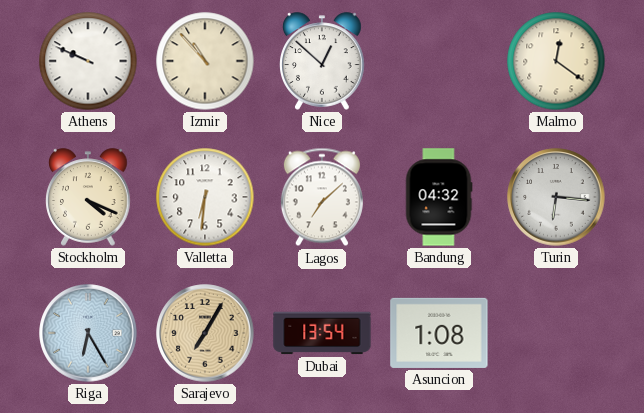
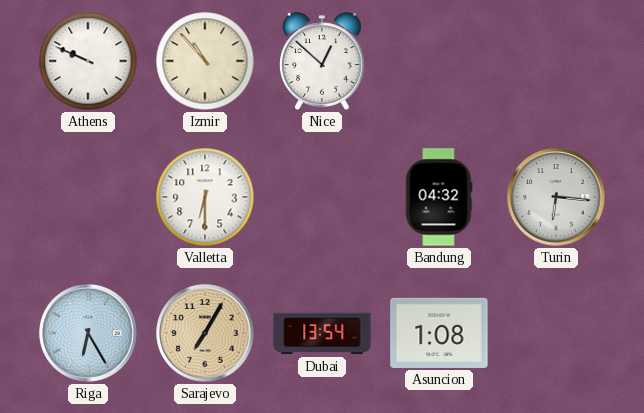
Malmo: 12:21 -> none (556, 61)
Stockholm: 4:19 -> none (88, 197)
Valletta: 6:31 -> 6:30 (205, 197)
Lagos: 7:08 -> none (322, 197)
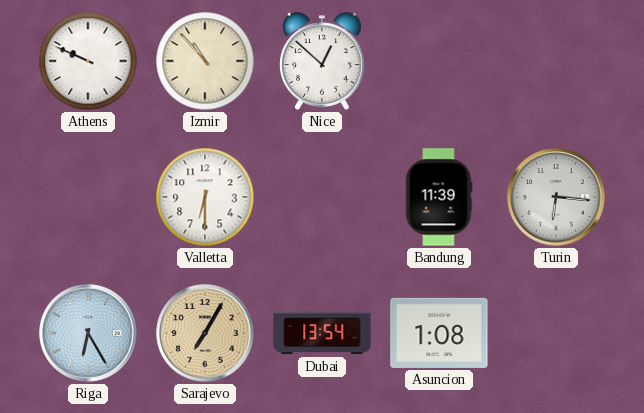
Bandung: 04:32 -> 11:39 (439, 197)
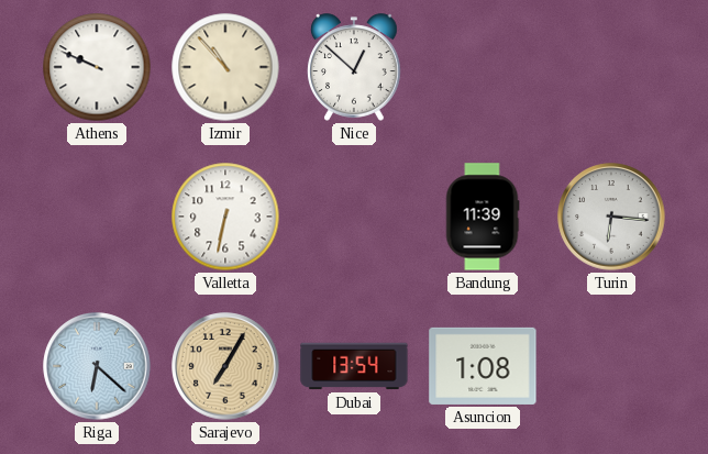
Valletta: 6:30 -> 6:32 (225, 217)
Riga: 6:25 -> 6:22 (97, 366)
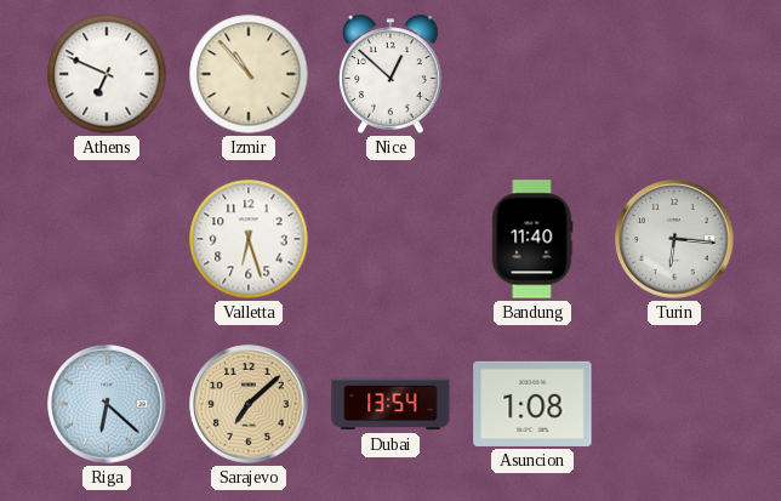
Athens: 9:49 -> 6:49 (107, 74)
Valletta: 6:32 -> 6:27 (249, 239)
Bandung: 11:39 -> 11:40 (532, 239)
Sarajevo: 7:05 -> 7:08 (249, 404)
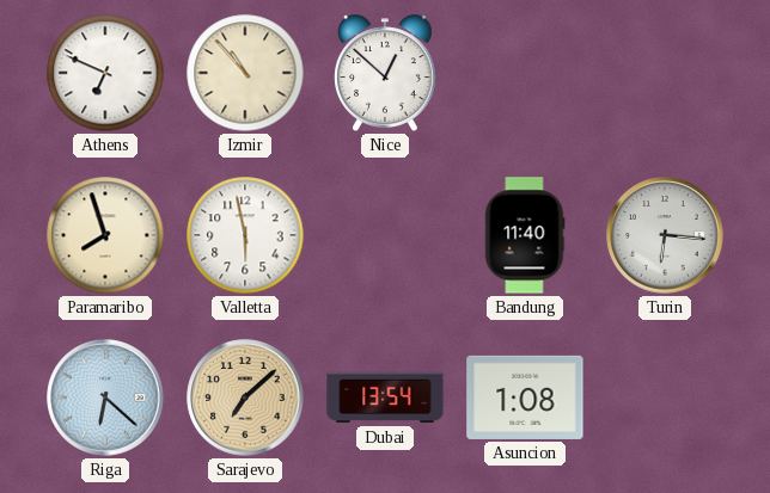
Paramaribo: none -> 7:57 (105, 235)
Valletta: 6:27 -> 5:58 (245, 235)
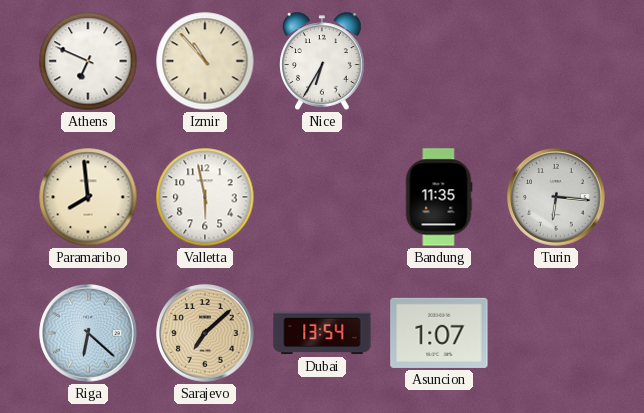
Nice: 12:52 -> 6:35 (322, 61)
Paramaribo: 7:57 -> 7:59 (88, 197)
Bandung: 11:40 -> 11:35 (439, 197)
Asuncion: 1:08 -> 1:07 (439, 333)
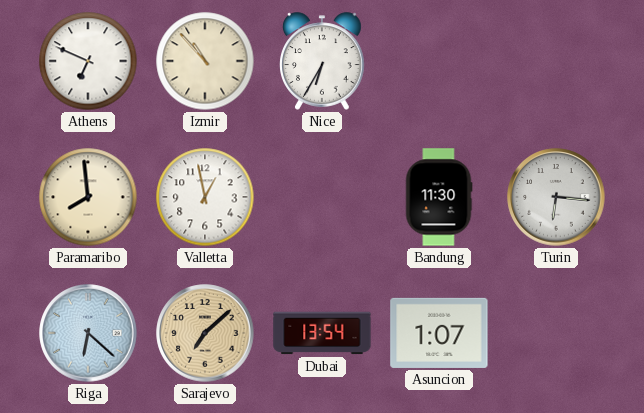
Valletta: 5:58 -> 12:58 (205, 197)
Bandung: 11:35 -> 11:30 (439, 197)
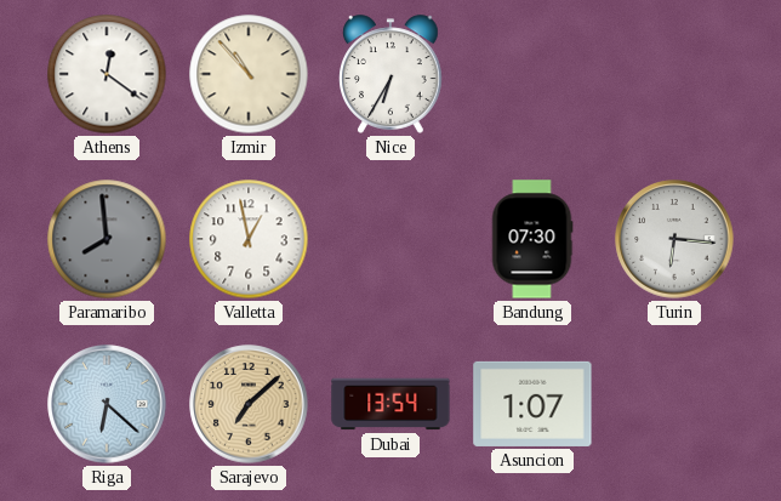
Athens: 6:49 -> 12:21 (107, 74)
Paramaribo dial: cream -> grey (107, 239)
Bandung: 11:30 -> 07:30 (532, 239)
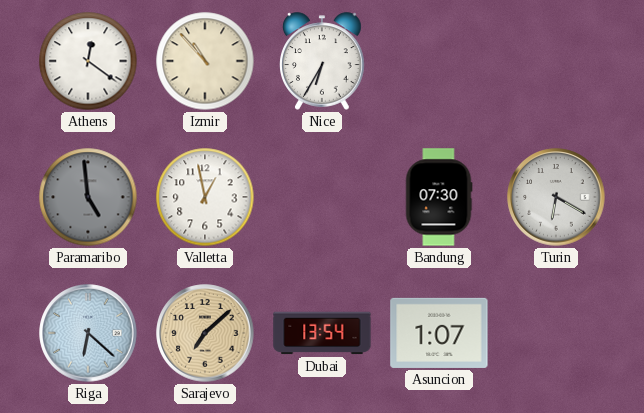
Paramaribo: 7:59 -> 4:59 (88, 197)
Turin: 6:16 -> 6:20 (556, 197)
